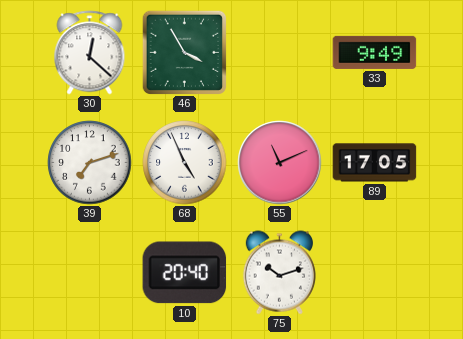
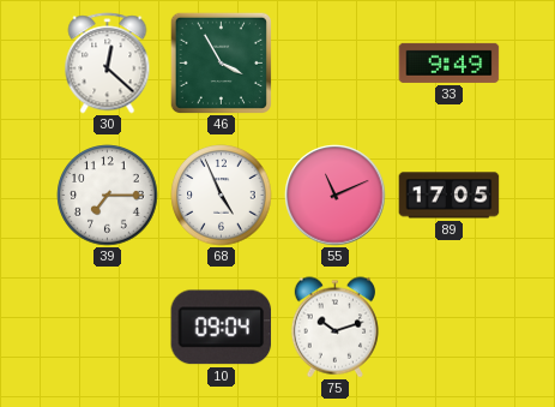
39: 7:12 -> 7:15 (108, 196)
10: 20:40 -> 09:04 (222, 328)
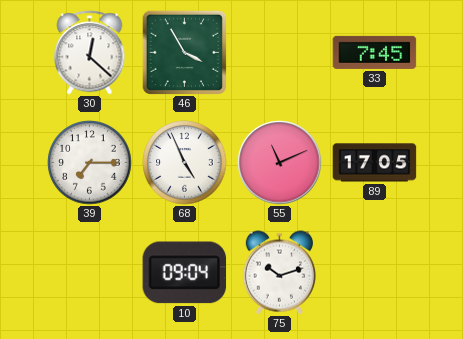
33: 9:49 -> 7:45 (375, 52)
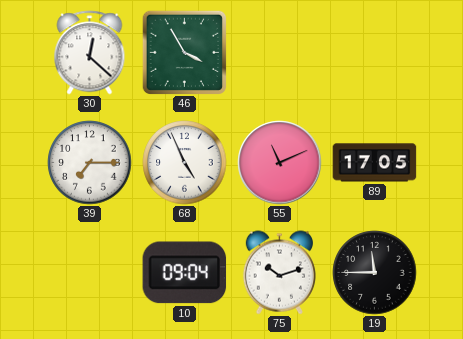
33: 7:45 -> none (375, 52)
19: none -> 11:45 (375, 273)
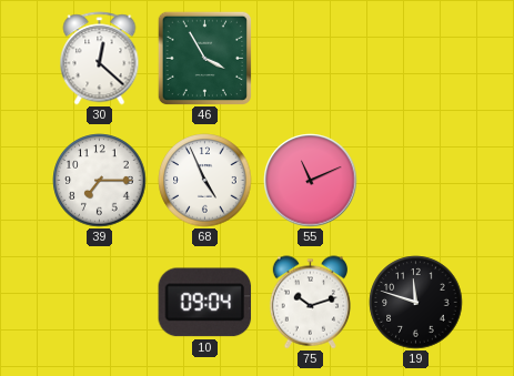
89: 17:05 -> none (375, 163)
19: 11:45 -> 11:48 (416, 303)
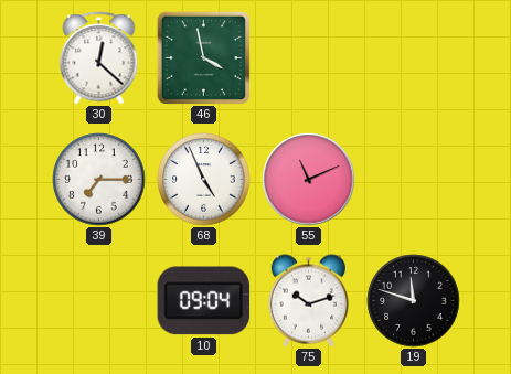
46: 3:55 -> 3:58 (203, 57)
